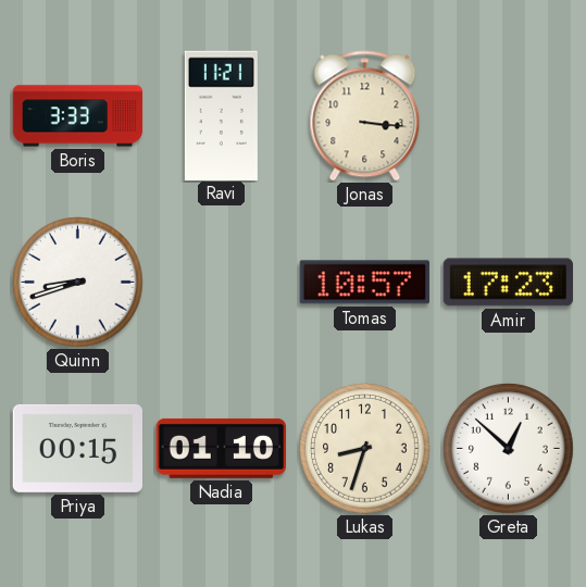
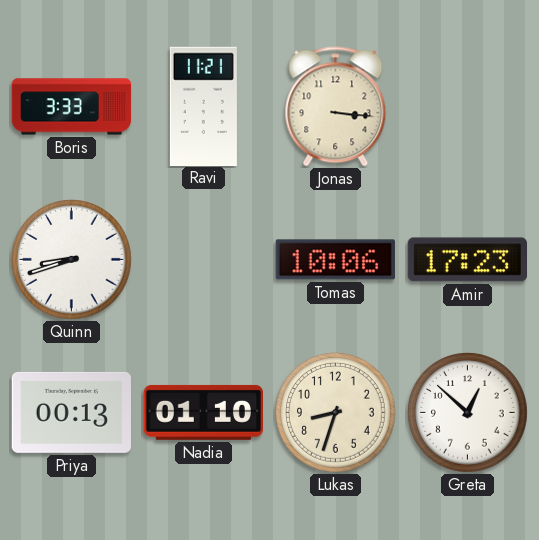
Tomas: 10:57 -> 10:06 (335, 260)
Priya: 00:15 -> 00:13 (72, 412)
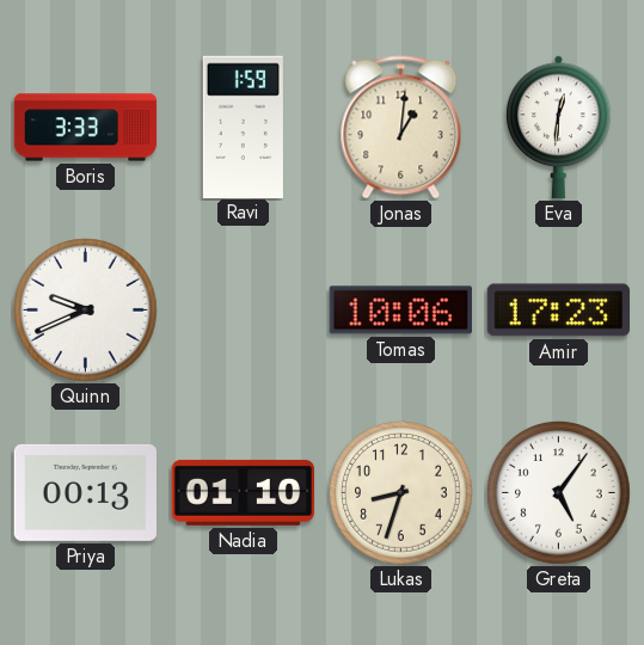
Ravi: 11:21 -> 1:59 (243, 127)
Jonas: 3:16 -> 1:01 (401, 128)
Eva: none -> 12:31 (559, 128)
Quinn: 8:42 -> 9:41 (86, 311)
Greta: 12:52 -> 5:06 (559, 493)
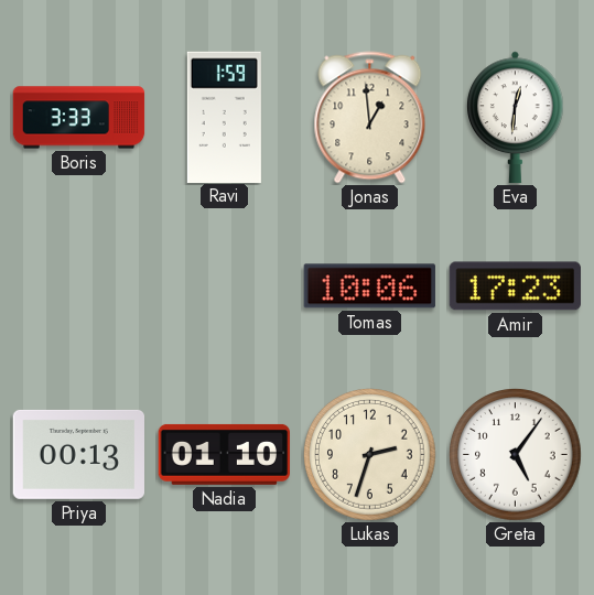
Jonas: 1:01 -> 12:59 (370, 118)
Quinn: 9:41 -> none (86, 311)
Lukas: 8:33 -> 2:33 (370, 455)
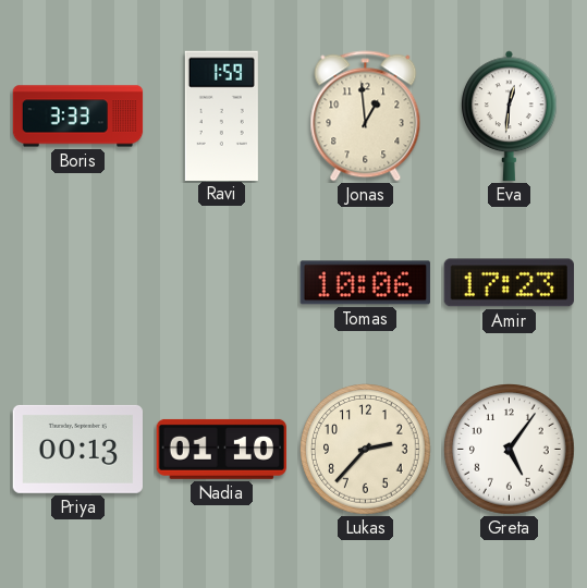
Lukas: 2:33 -> 2:37 (366, 450)
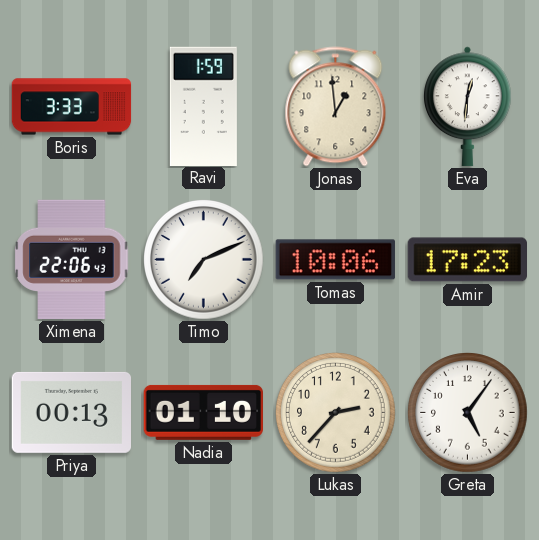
Ximena: none -> 22:06 (72, 260)
Timo: none -> 7:11 (204, 260)
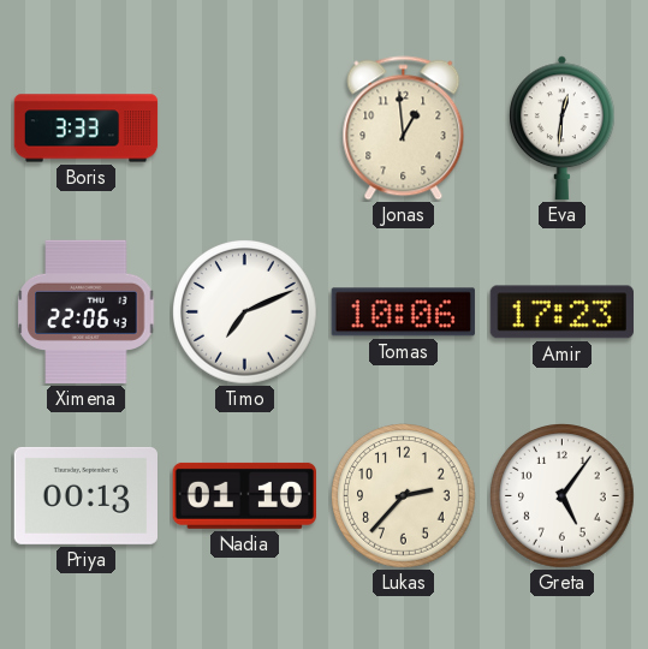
Ravi: 1:59 -> none (203, 106)
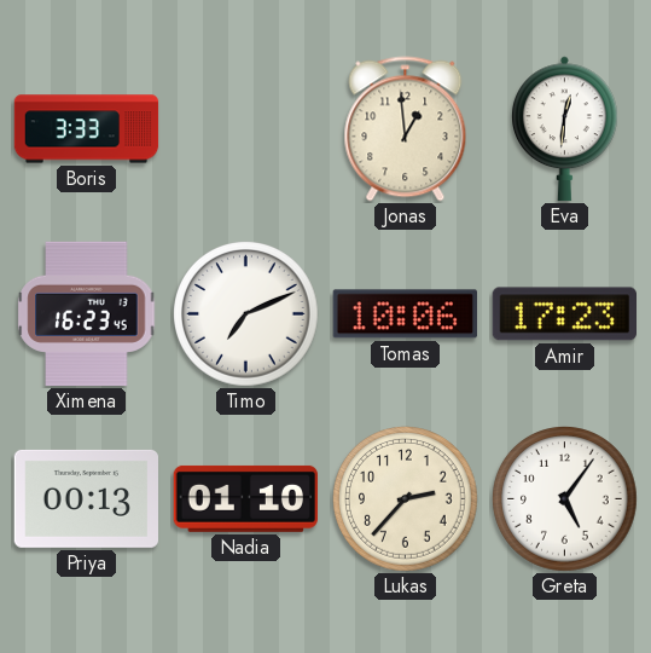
Ximena: 22:06 -> 16:23 (87, 314)
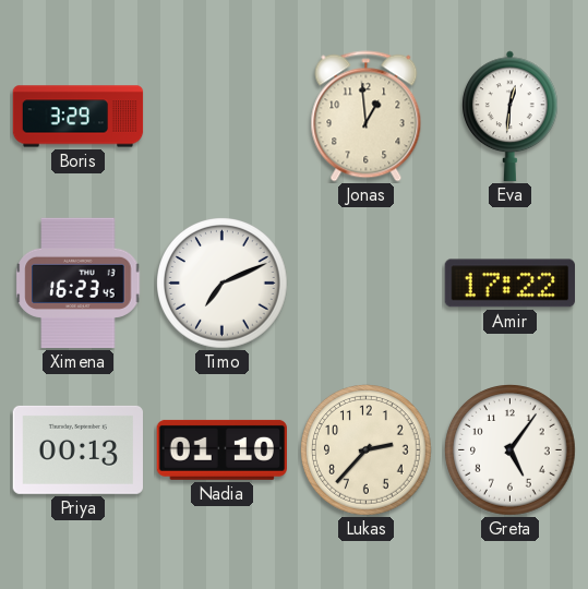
Boris: 3:33 -> 3:29 (79, 117)
Tomas: 10:06 -> none (405, 314)
Amir: 17:23 -> 17:22 (509, 284)
